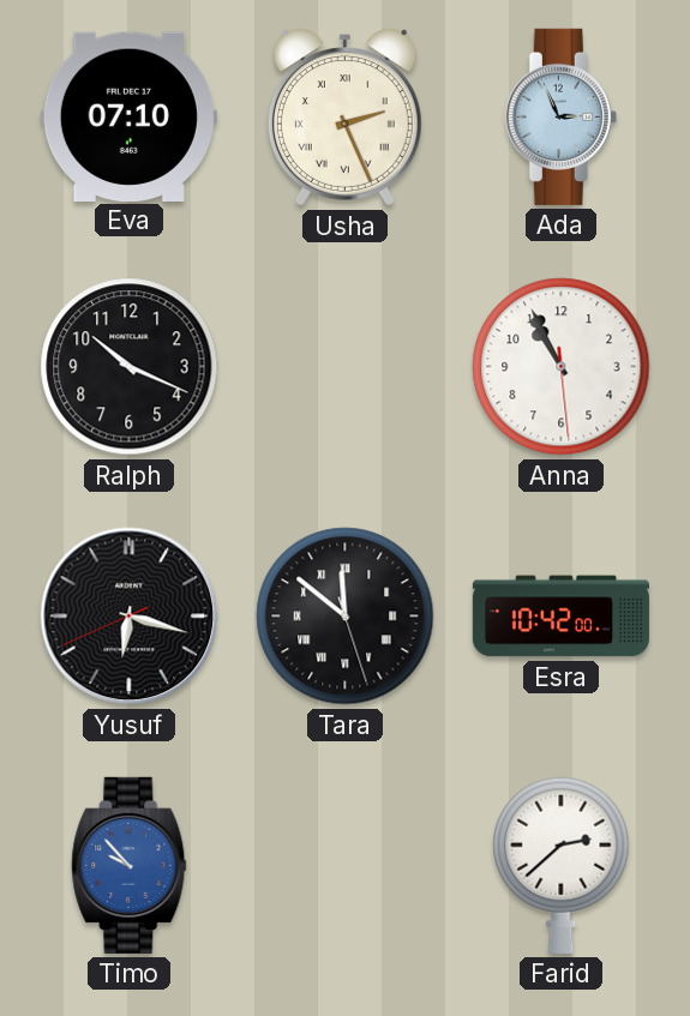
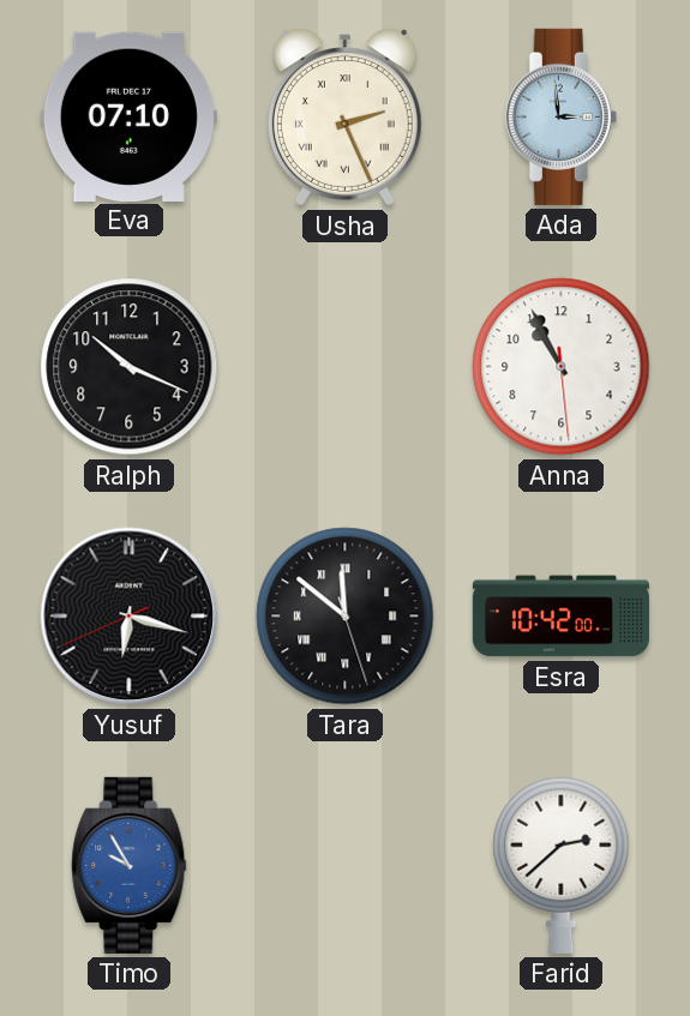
Ada: 2:56 -> 2:59 (560, 116)
Timo: 9:53 -> 9:55 (130, 865)
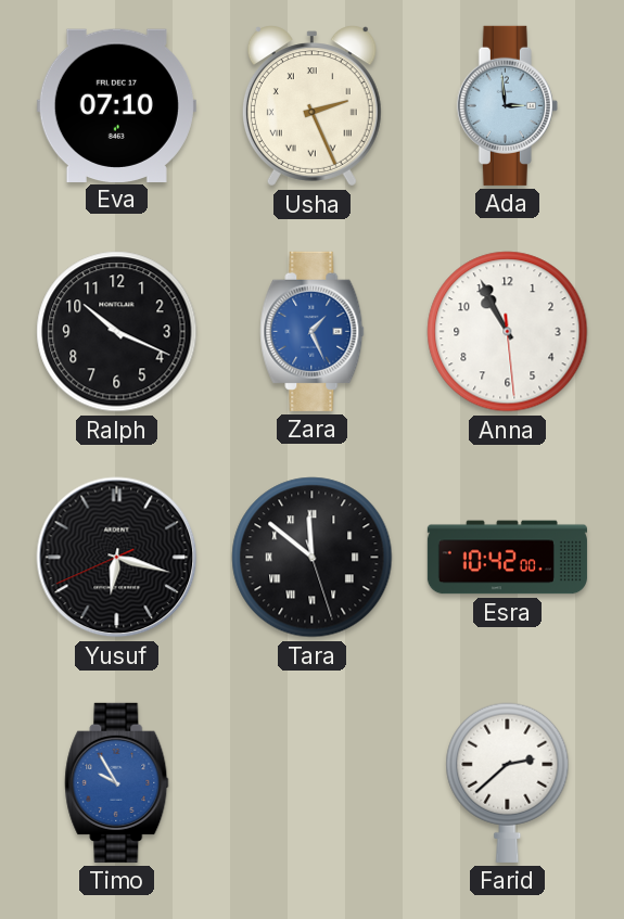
Zara: none -> 1:26 (313, 331)
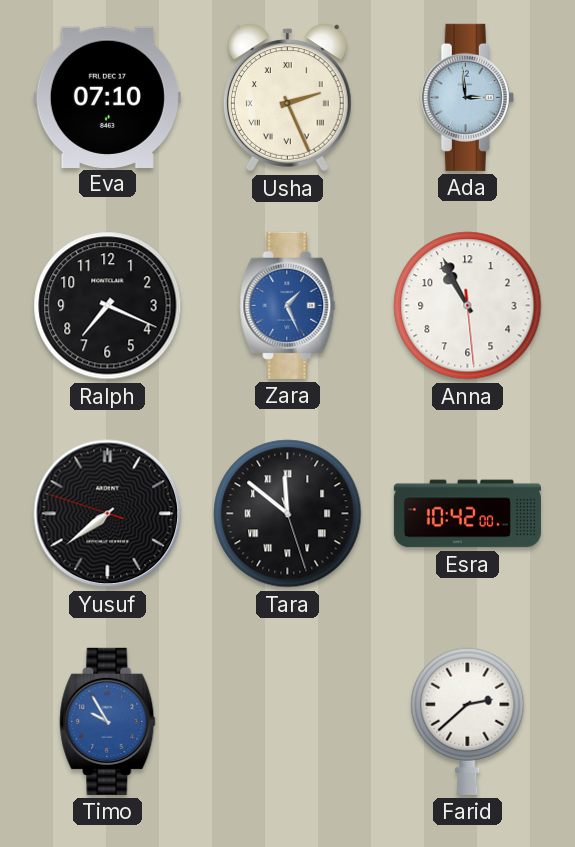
Ralph: 10:19 -> 7:19 (108, 306)
Yusuf: 6:17 -> 7:38 (108, 514)
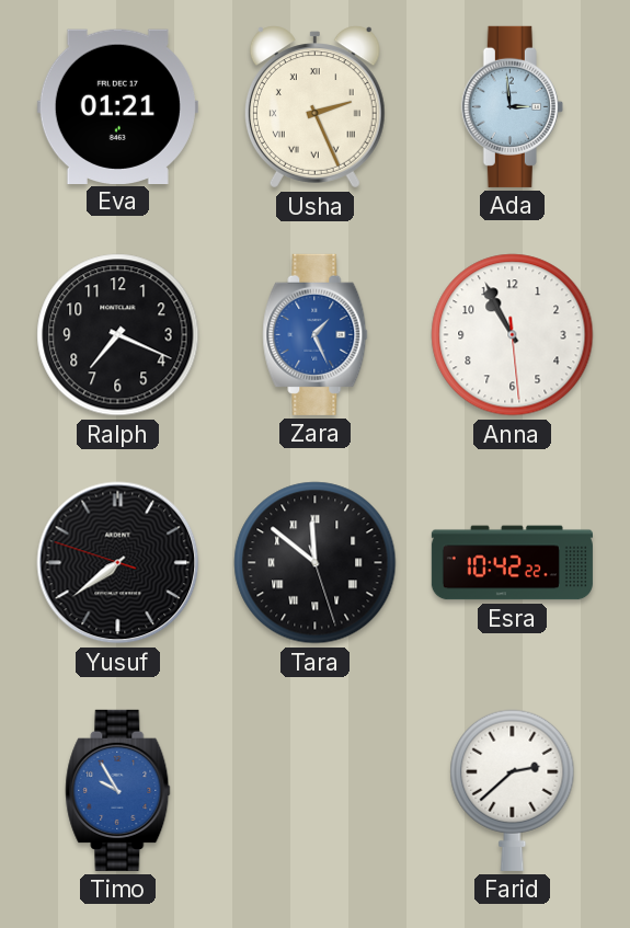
Eva: 07:10 -> 01:21 (117, 106)
Esra: 10:42:00 -> 10:42:22 (512, 563)
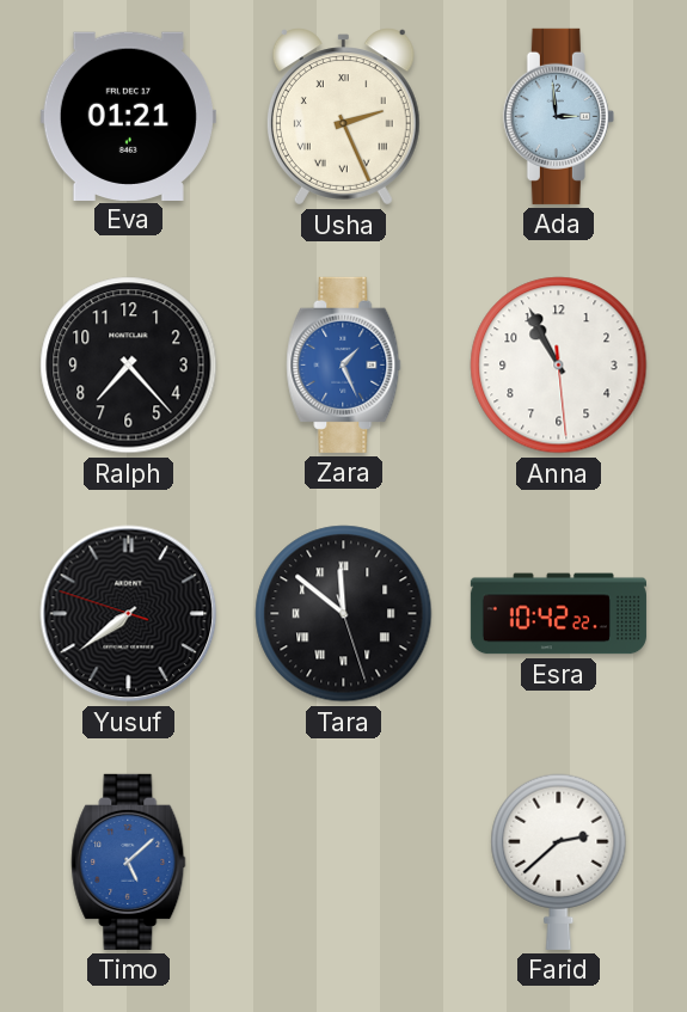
Ralph: 7:19 -> 7:23 (129, 366)
Timo: 9:55 -> 5:08 (129, 861)
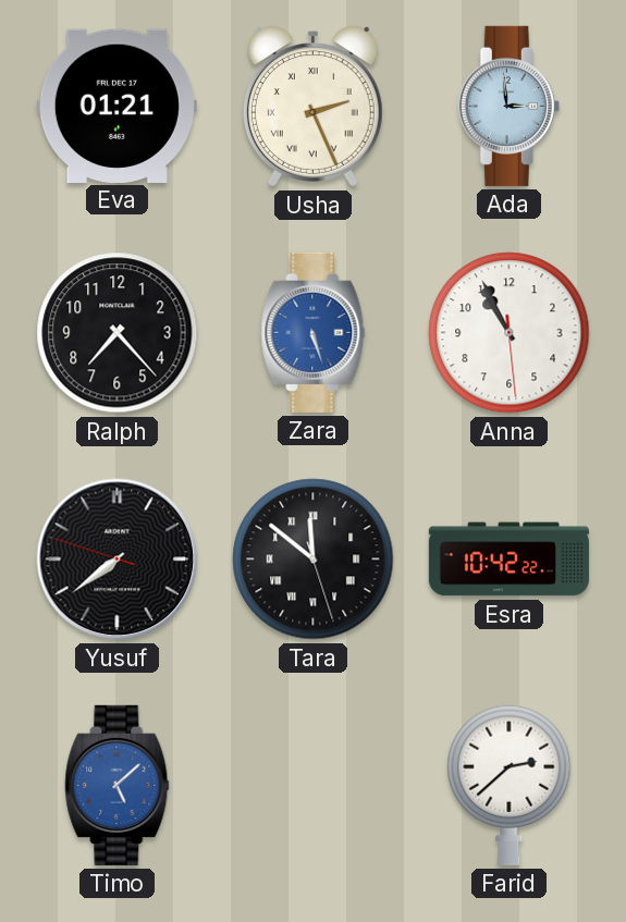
Zara: 1:26 -> 5:27 (314, 332)
